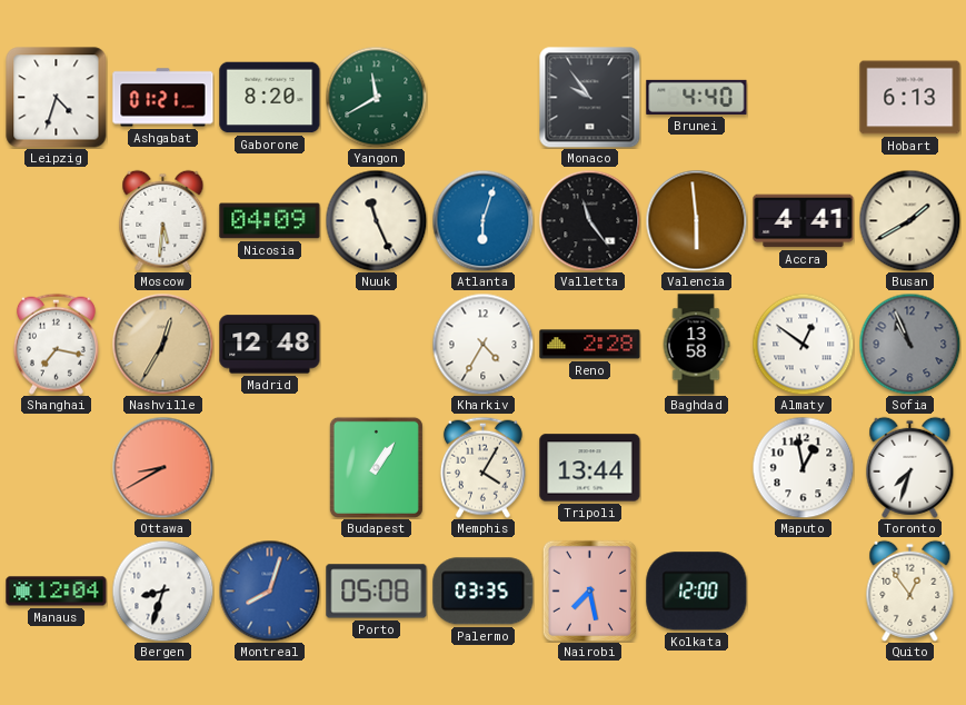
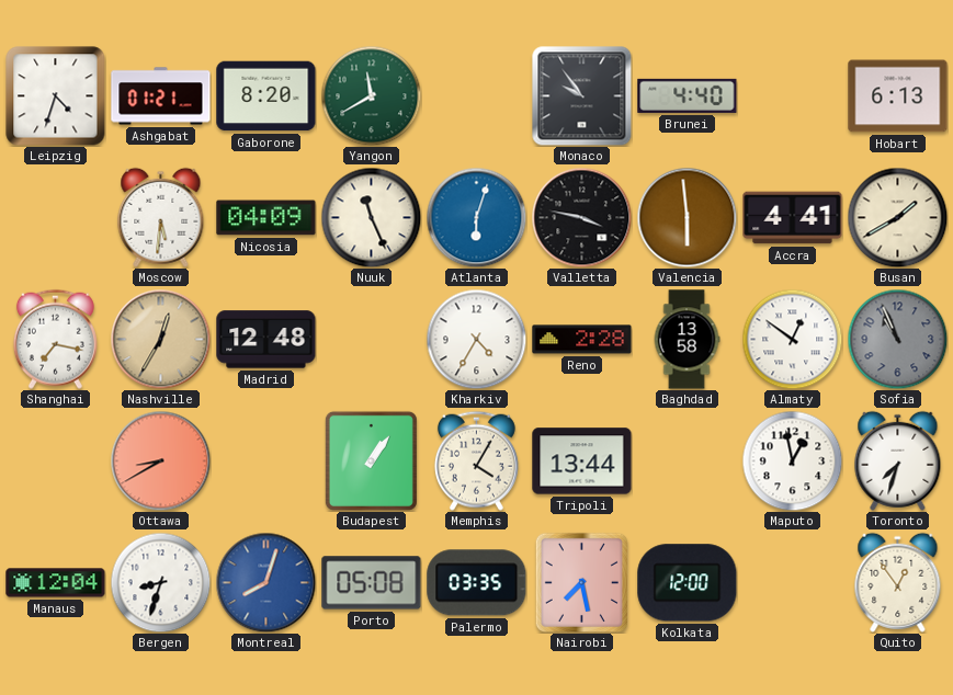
Valletta: 11:24 -> 3:47 (581, 217)
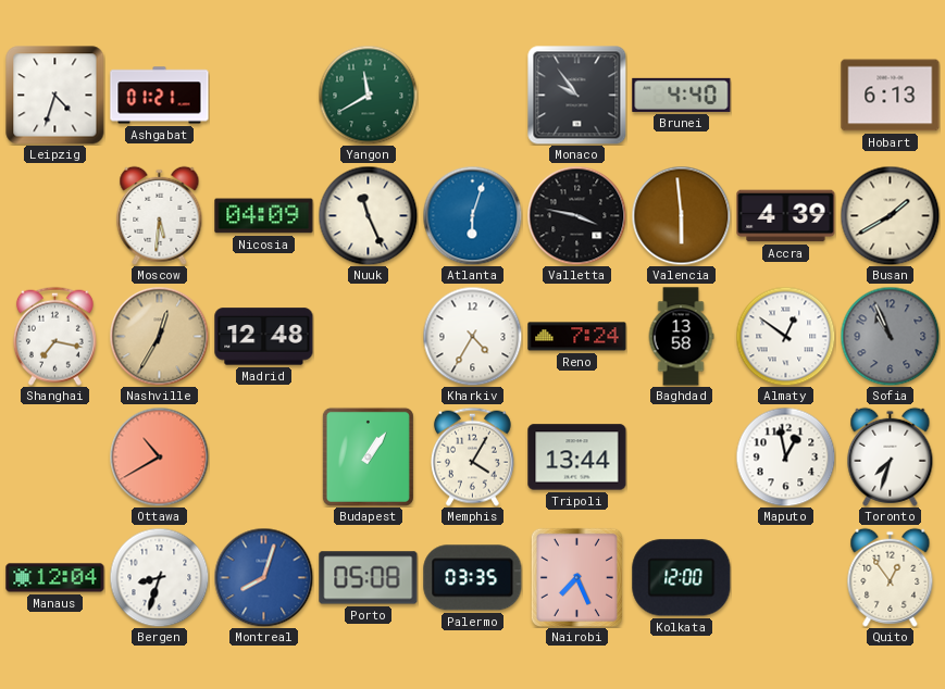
Gaborone: 8:20 -> none (266, 96)
Accra: 4:41 -> 4:39 (786, 216)
Reno: 2:28 -> 7:24 (577, 337)
Ottawa: 8:40 -> 10:40 (159, 456)
Nairobi: 7:28 -> 7:26 (576, 577)
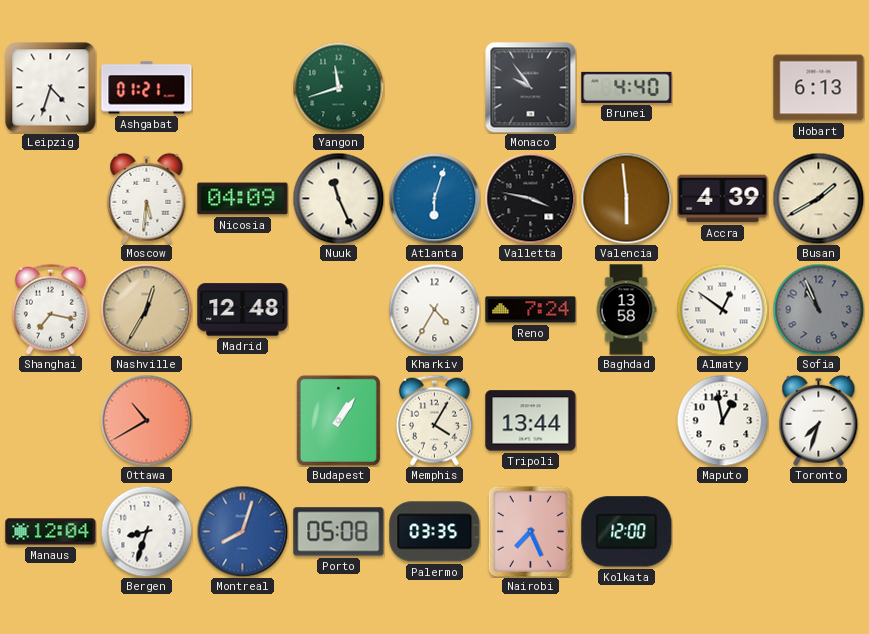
Yangon: 11:40 -> 11:42 (338, 87)
Quito: 12:54 -> none (891, 577)
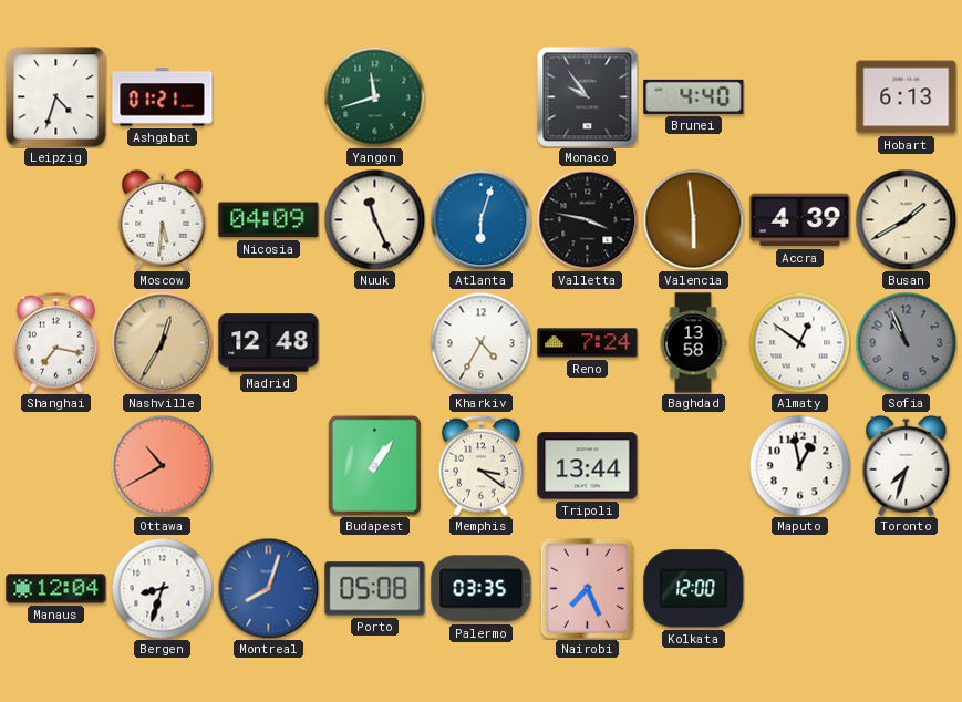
Memphis: 4:05 -> 3:21 (480, 465)
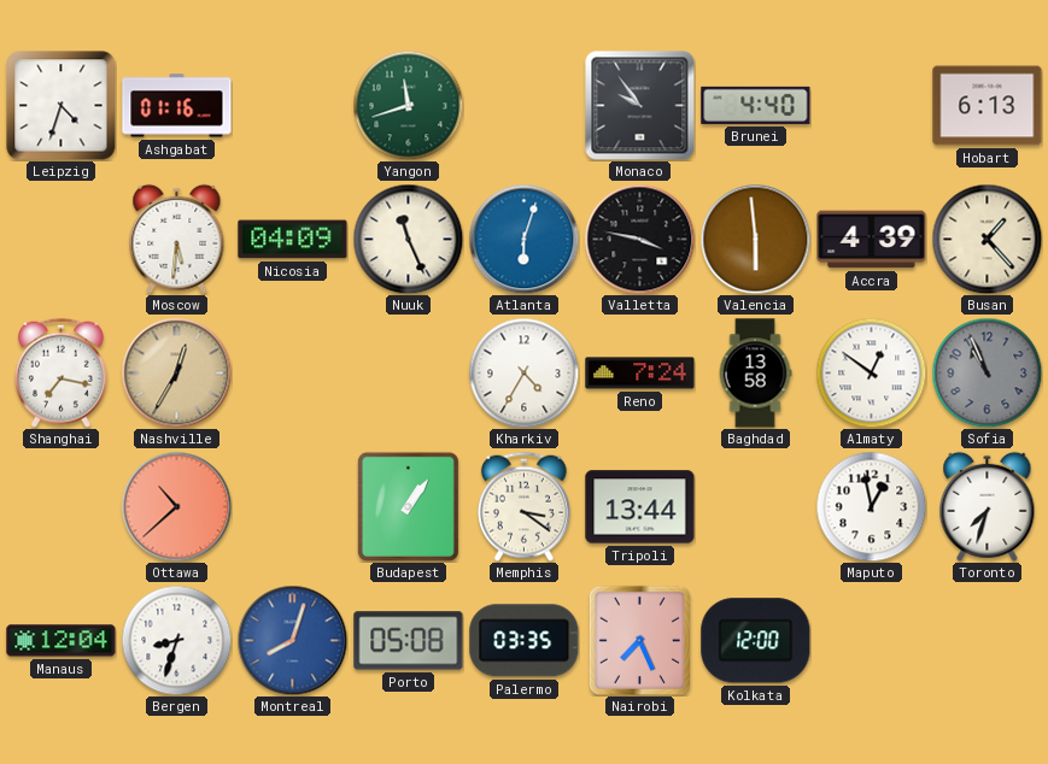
Ashgabat: 01:21 -> 01:16 (177, 106)
Busan: 1:40 -> 1:23 (986, 239)
Madrid: 12:48 -> none (269, 343)
Ottawa: 10:40 -> 10:38 (176, 506)
